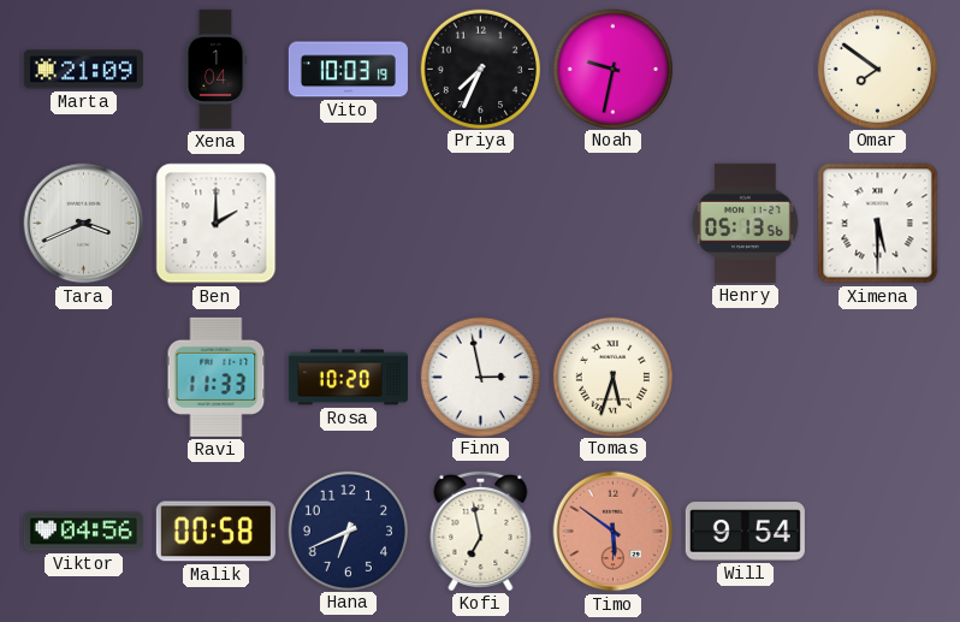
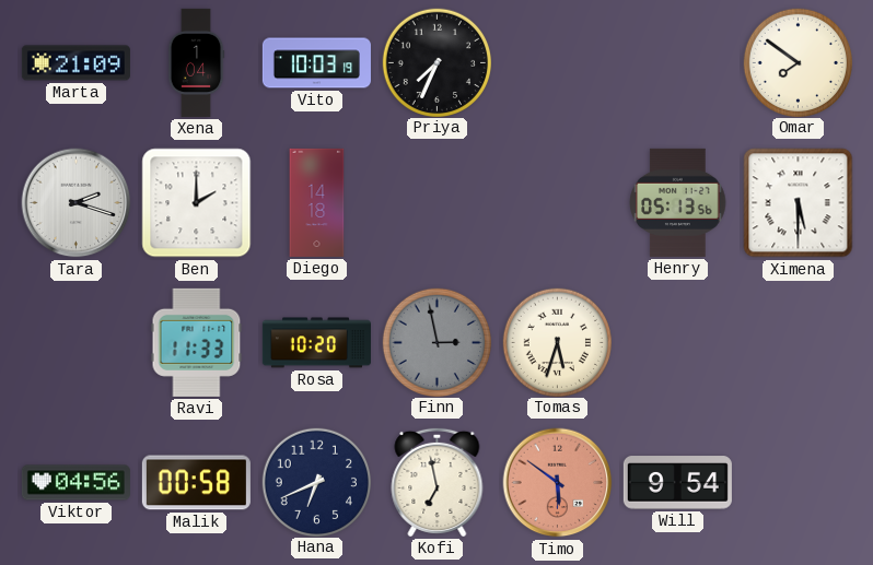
Noah: 9:32 -> none (612, 69)
Tara: 3:41 -> 2:18 (77, 203)
Diego: none -> 14:18 (317, 202)
Finn dial: white -> grey (436, 342)
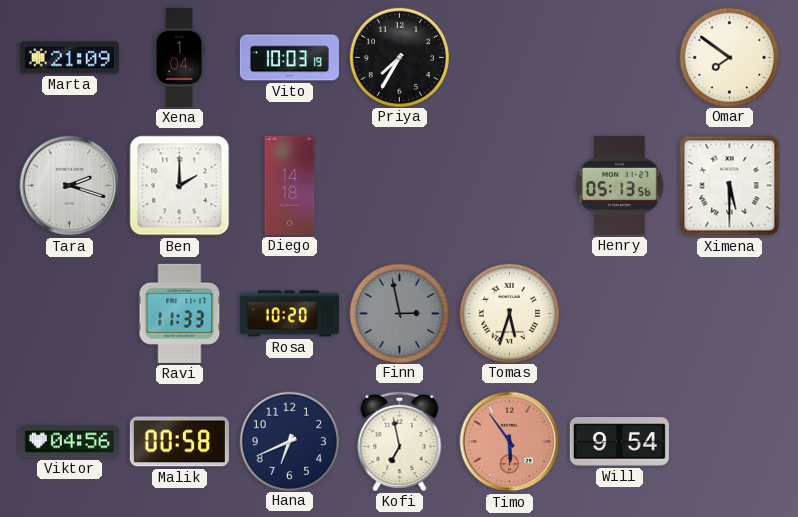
Priya: 7:34 -> 7:35 (399, 57)
Timo: 5:51 -> 5:54 (510, 442)
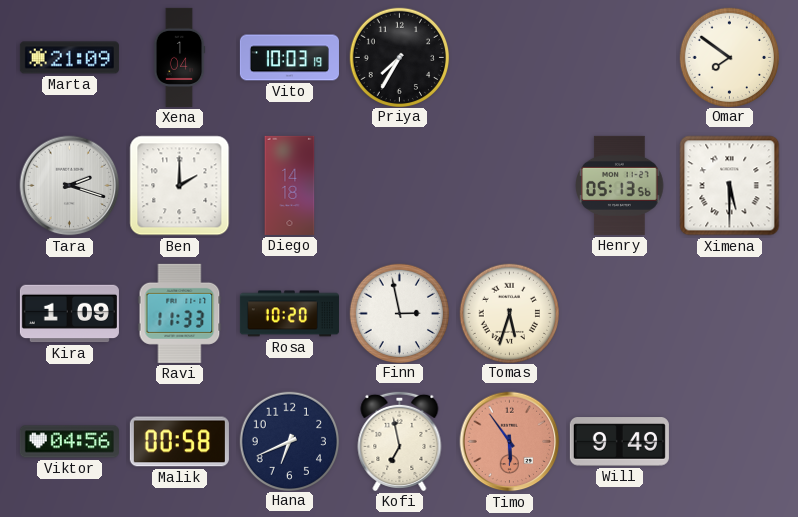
Kira: none -> 1:09 (69, 314)
Finn dial: grey -> white (399, 313)
Will: 9:54 -> 9:49 (619, 442)
